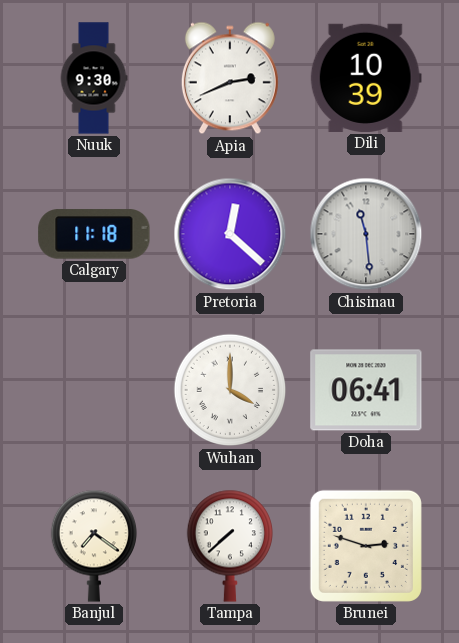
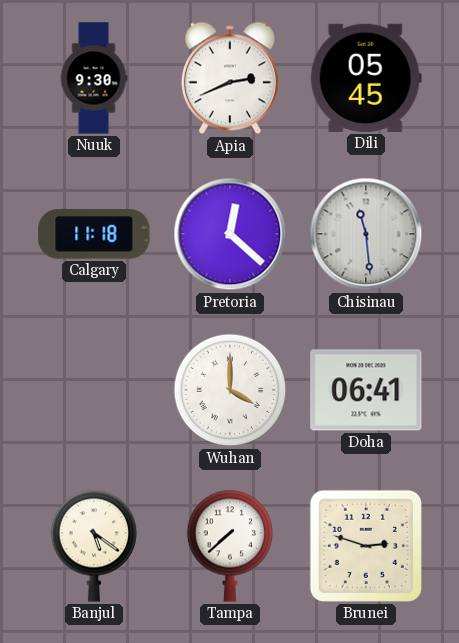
Dili: 10:39 -> 05:45 (366, 78)
Banjul: 7:21 -> 5:21 (93, 546)
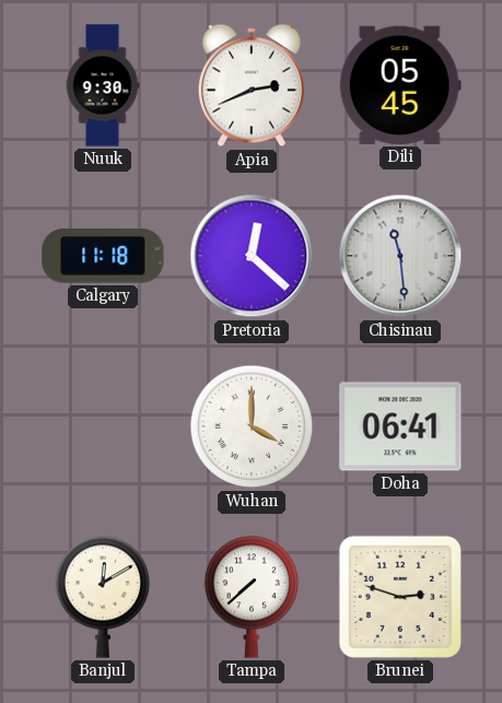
Banjul: 5:21 -> 12:10 (102, 597)
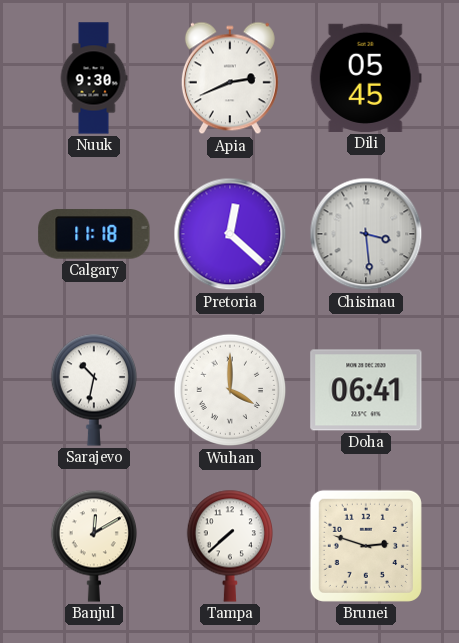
Chisinau: 11:29 -> 3:29 (366, 234)
Sarajevo: none -> 10:32 (93, 390)
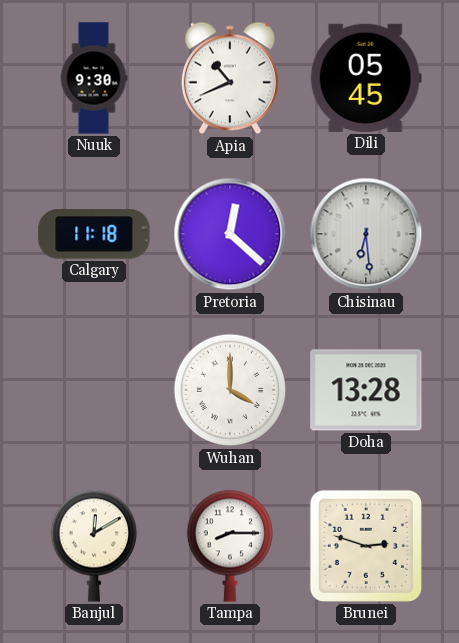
Apia: 2:41 -> 10:41 (230, 78)
Chisinau: 3:29 -> 6:29 (366, 234)
Sarajevo: 10:32 -> none (93, 390)
Doha: 06:41 -> 13:28 (366, 390)
Tampa: 7:38 -> 8:15 (229, 546)
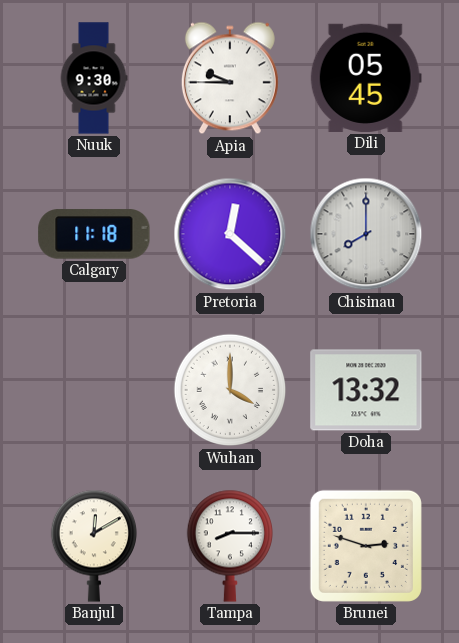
Apia: 10:41 -> 9:45 (230, 78)
Chisinau: 6:29 -> 8:00 (366, 234)
Doha: 13:28 -> 13:32 (366, 390)
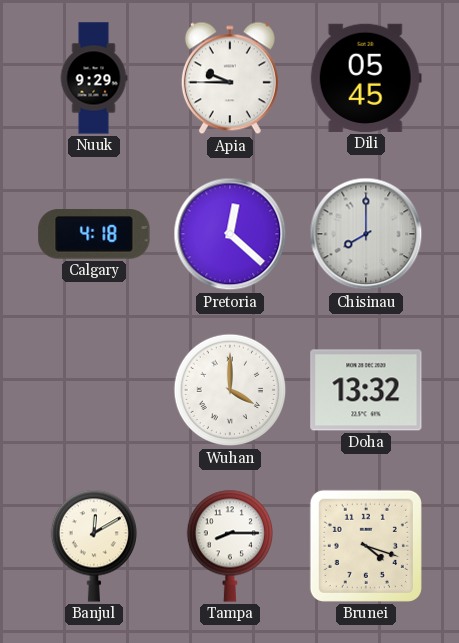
Nuuk: 9:30 -> 9:29 (94, 78)
Calgary: 11:18 -> 4:18 (94, 234)
Brunei: 2:48 -> 4:18 (366, 546)
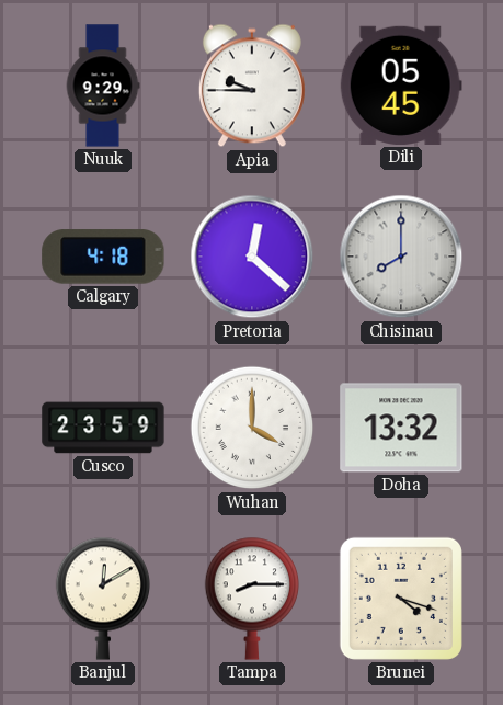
Cusco: none -> 23:59 (103, 428)
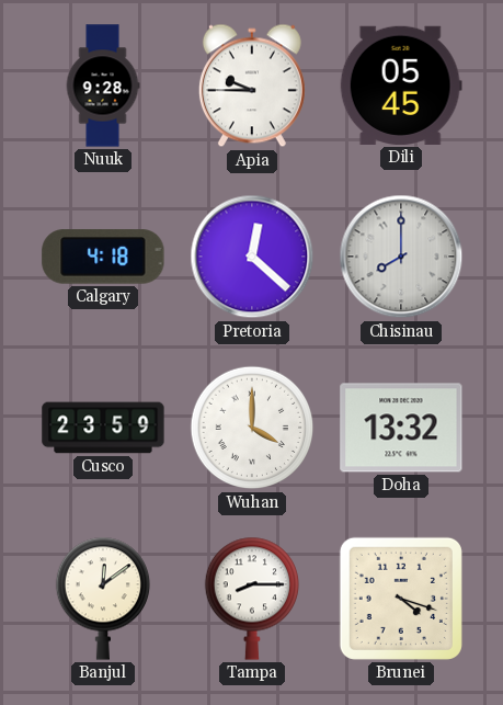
Nuuk: 9:29 -> 9:28 (103, 86)
Banjul: 12:10 -> 12:09 (102, 599)
